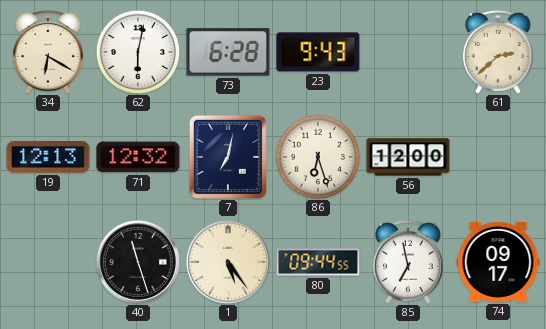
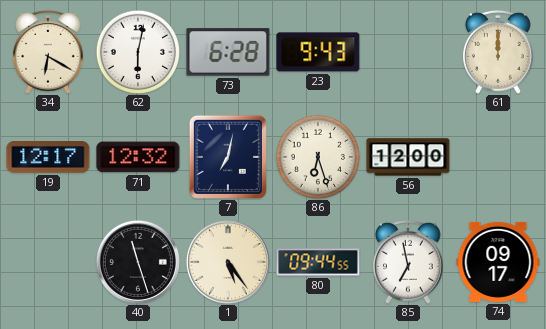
61: 2:38 -> 12:00 (499, 52)
19: 12:13 -> 12:17 (48, 158)
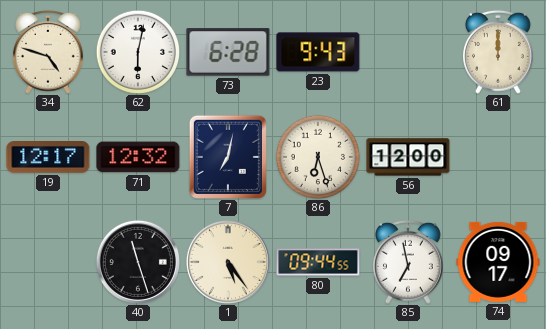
34: 6:20 -> 4:48 (49, 52)
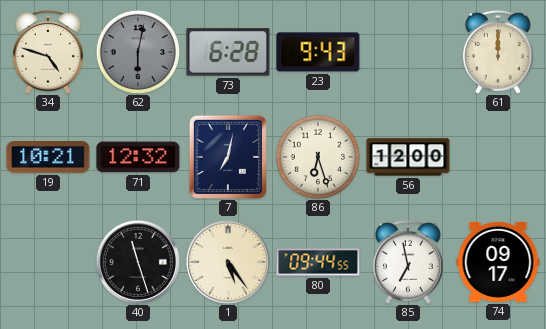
62 dial: white -> grey (137, 51)
19: 12:17 -> 10:21 (48, 158)
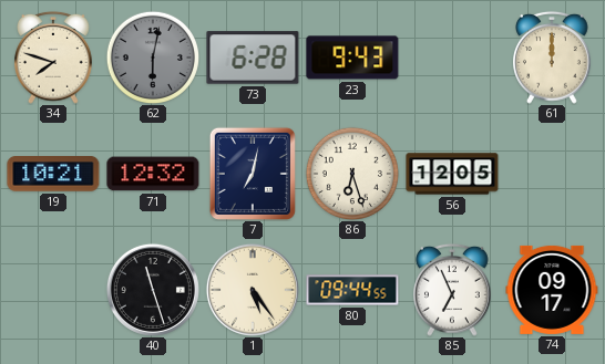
34: 4:48 -> 7:48 (54, 58)
56: 12:00 -> 12:05 (452, 174)
85: 6:58 -> 6:56 (453, 290)
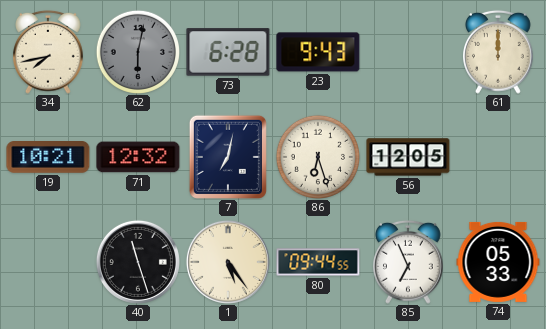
34: 7:48 -> 7:43 (49, 52)
74: 09:17 -> 05:33 (498, 262)
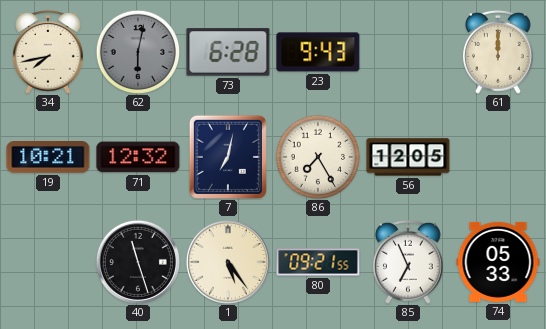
86: 6:27 -> 7:25 (317, 156)
80: 09:44 -> 09:21 (318, 262)
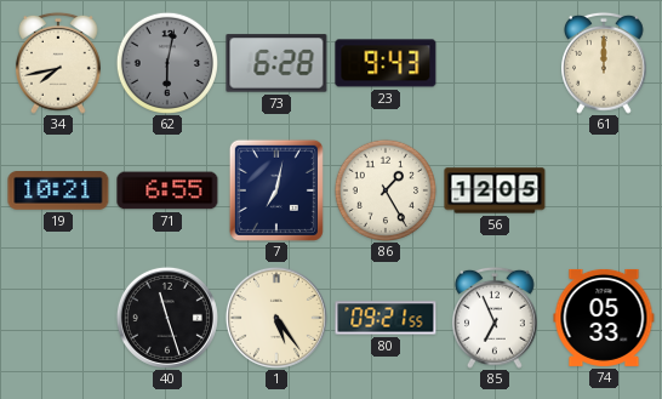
71: 12:32 -> 6:55 (167, 190)
86: 7:25 -> 1:25 (384, 189)
